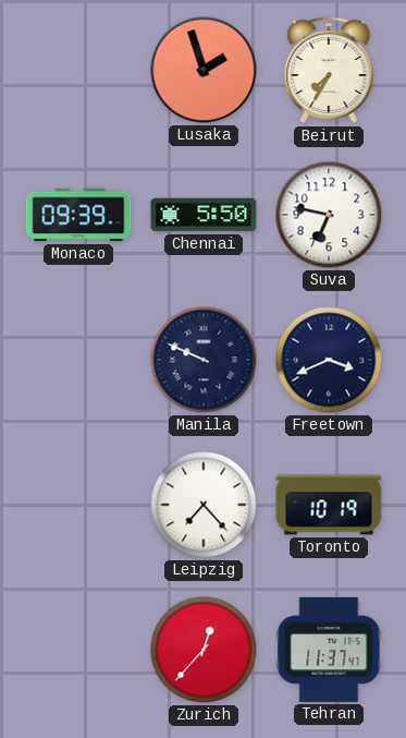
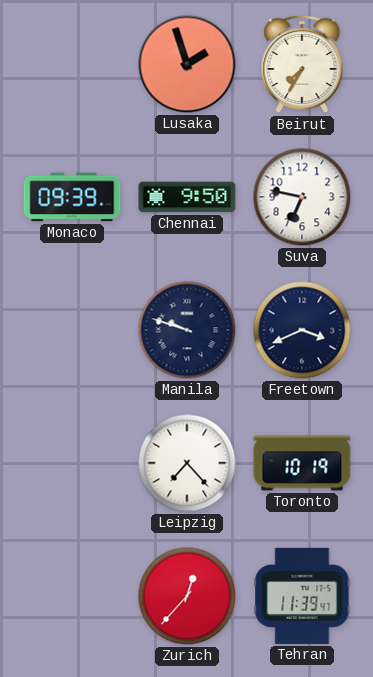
Chennai: 5:50 -> 9:50 (187, 197)
Manila: 9:49 -> 9:48 (187, 330)
Tehran: 11:37 -> 11:39 (302, 596)
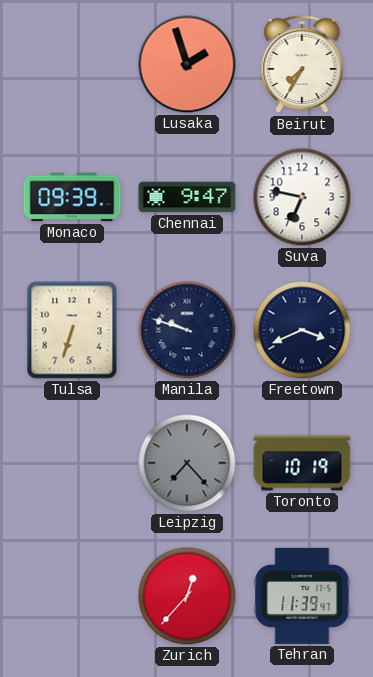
Chennai: 9:50 -> 9:47 (187, 197)
Tulsa: none -> 6:33 (72, 330)
Leipzig dial: white -> grey (187, 463)
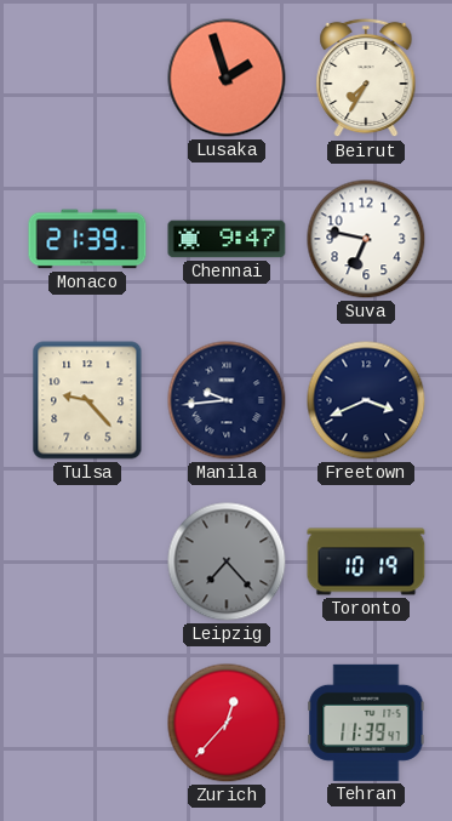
Monaco: 09:39 -> 21:39 (87, 239)
Tulsa: 6:33 -> 9:23 (87, 400)
Manila: 9:48 -> 9:44 (227, 400)
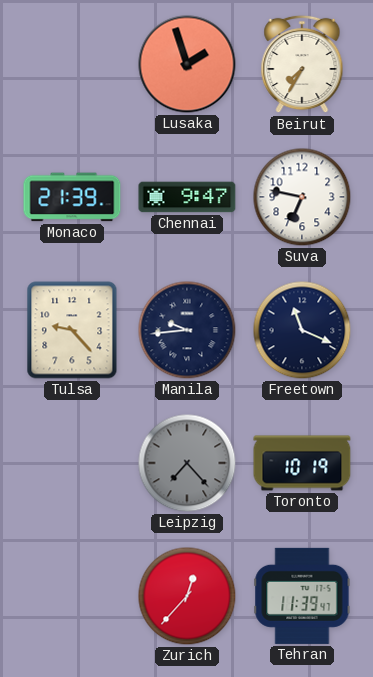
Freetown: 3:41 -> 11:19 (302, 330)
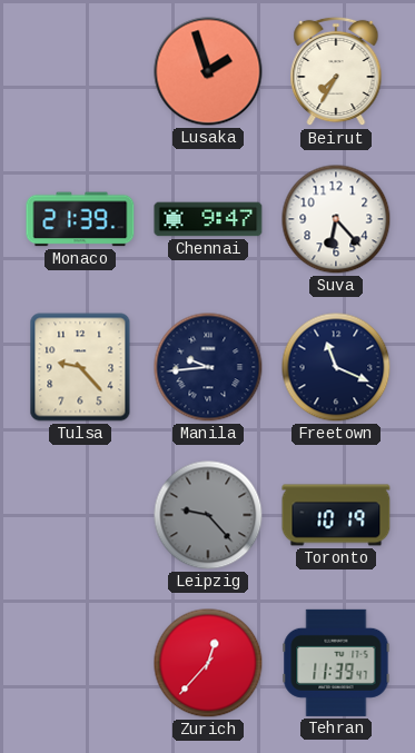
Suva: 6:47 -> 6:23 (336, 219)
Leipzig: 7:23 -> 9:23 (208, 515)
